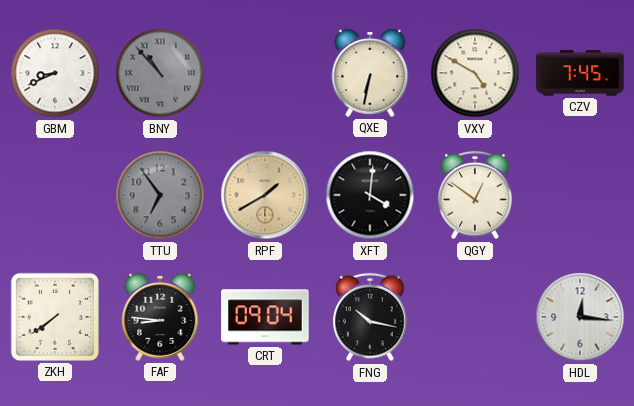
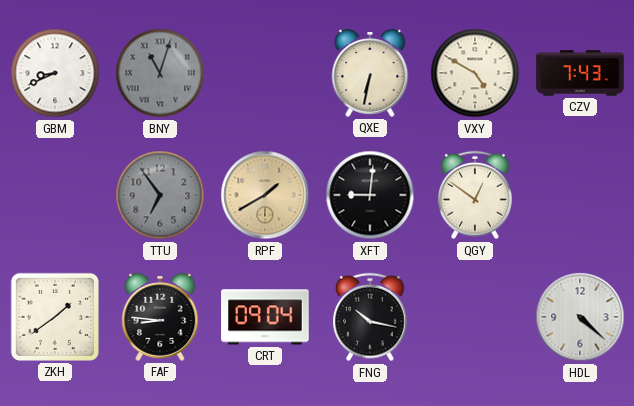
BNY: 10:53 -> 11:03 (160, 73)
CZV: 7:45 -> 7:43 (580, 73)
XFT: 4:01 -> 9:01 (370, 195)
ZKH: 7:39 -> 1:39 (55, 317)
HDL: 12:16 -> 4:22 (580, 317)
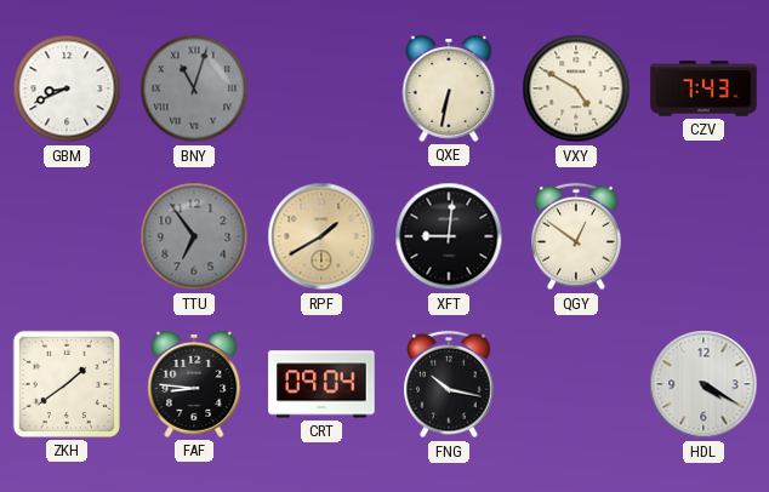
HDL: 4:22 -> 4:20 (704, 384)
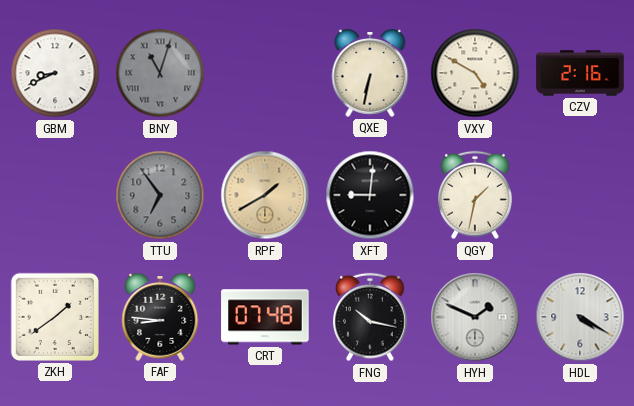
CZV: 7:43 -> 2:16 (580, 73)
QGY: 12:51 -> 1:32 (475, 195)
CRT: 09:04 -> 07:48 (265, 317)
HYH: none -> 1:49 (475, 317)
